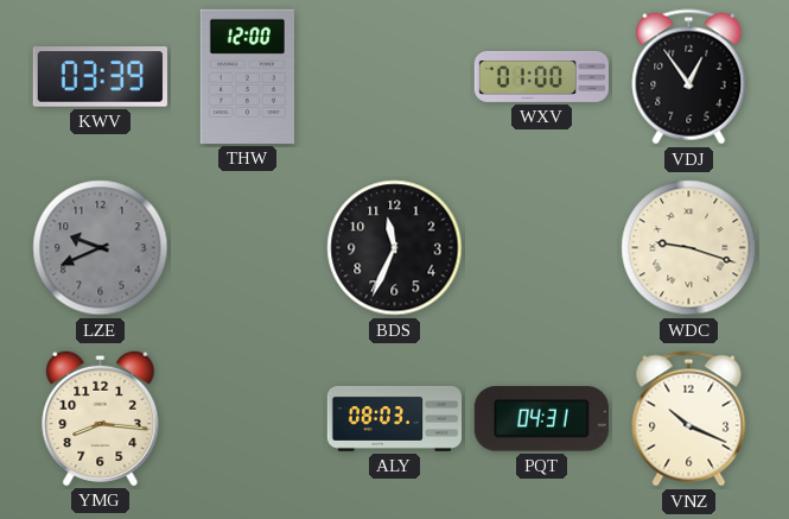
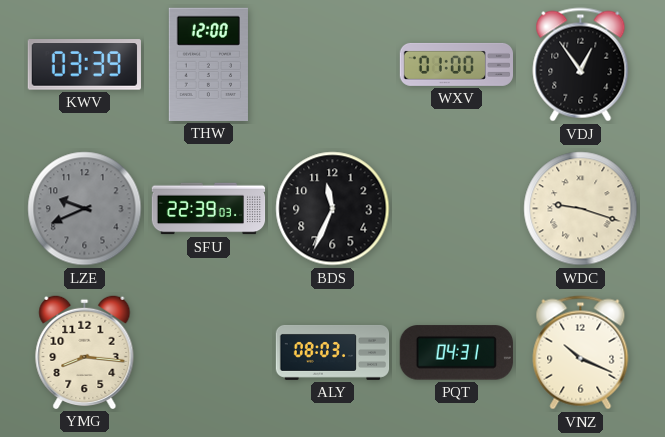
SFU: none -> 22:39 (209, 209)
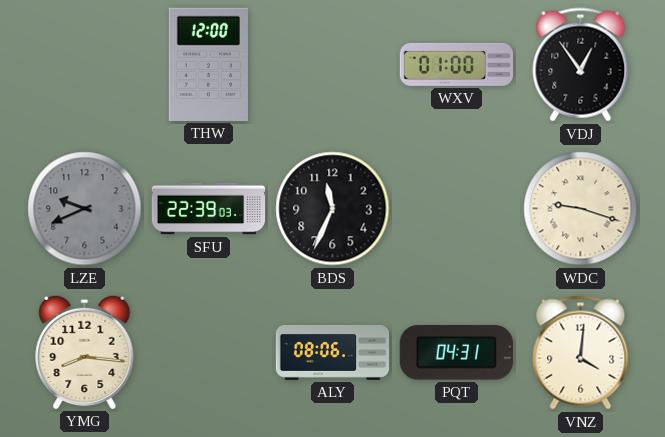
KWV: 03:39 -> none (84, 65)
ALY: 08:03 -> 08:06 (333, 352)
VNZ: 10:19 -> 4:01 (581, 353)
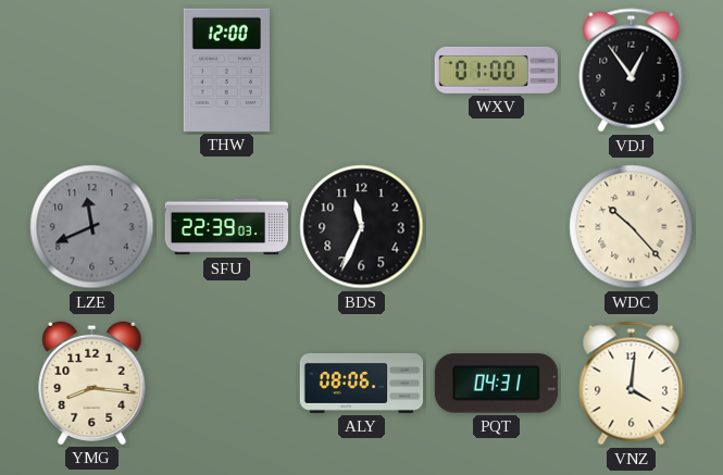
LZE: 9:41 -> 11:41 (92, 227)
WDC: 9:18 -> 10:23 (632, 227)
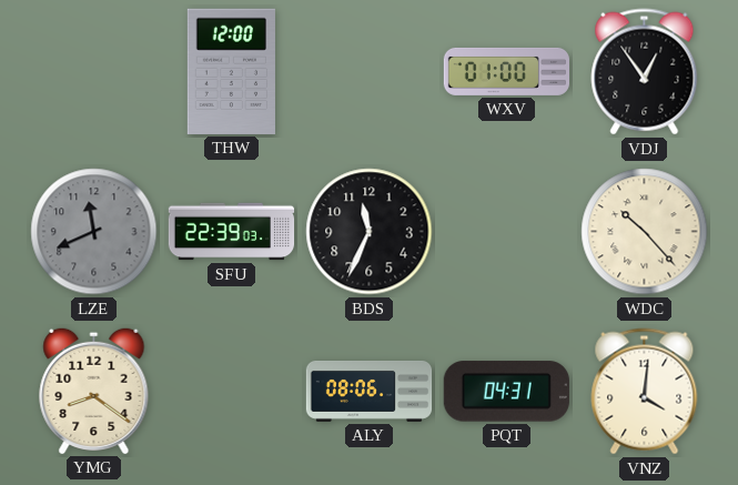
YMG: 8:16 -> 8:21 (94, 391)
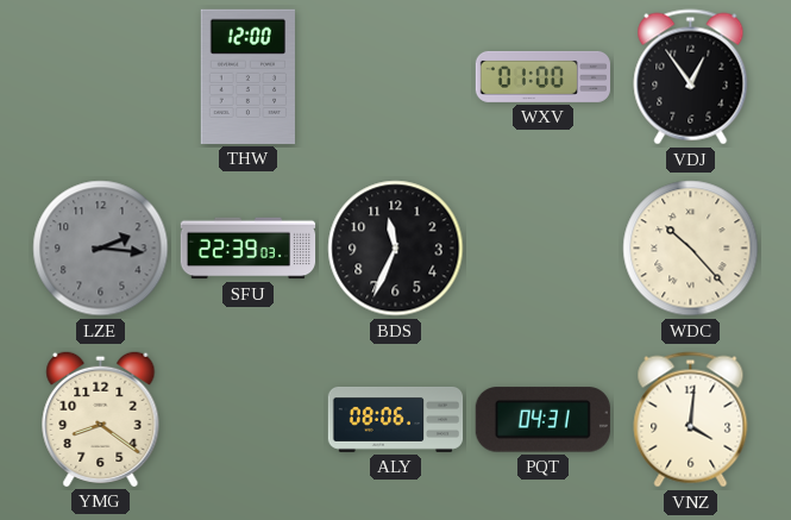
LZE: 11:41 -> 2:16 (101, 249)
